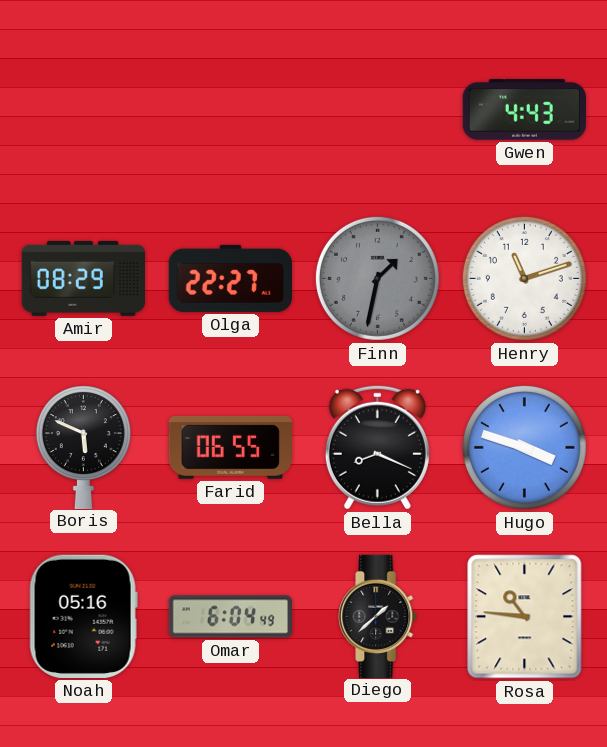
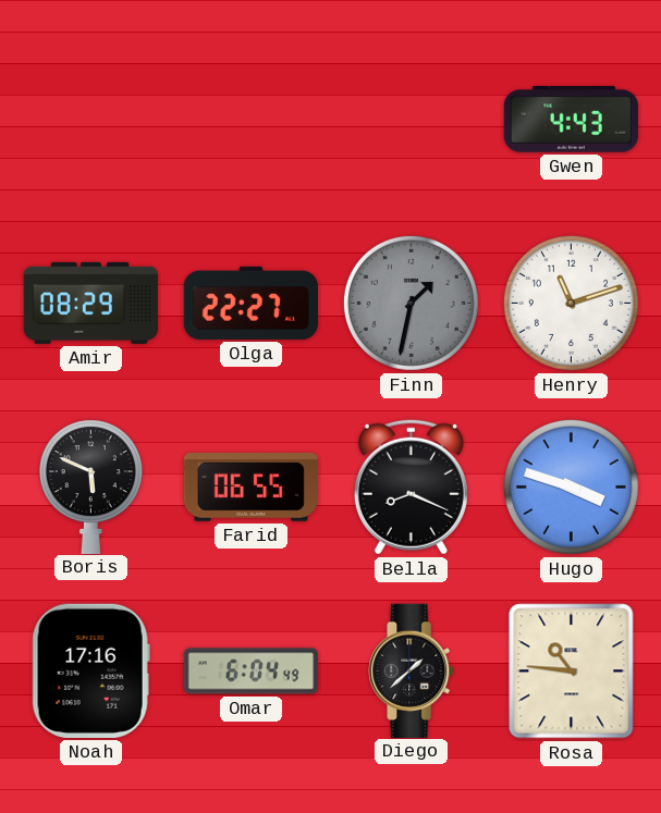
Noah: 05:16 -> 17:16 (90, 670)
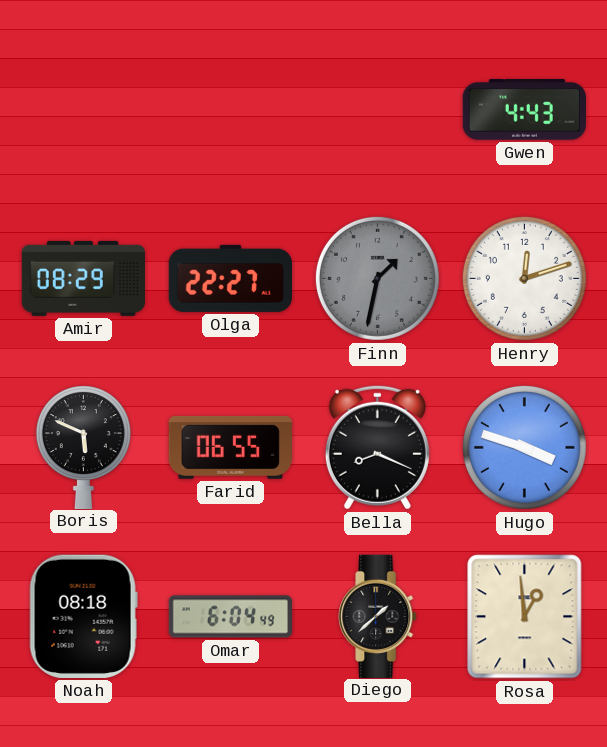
Henry: 11:12 -> 12:12 (524, 278)
Noah: 17:16 -> 08:18 (83, 616)
Rosa: 10:46 -> 12:59 (525, 617)
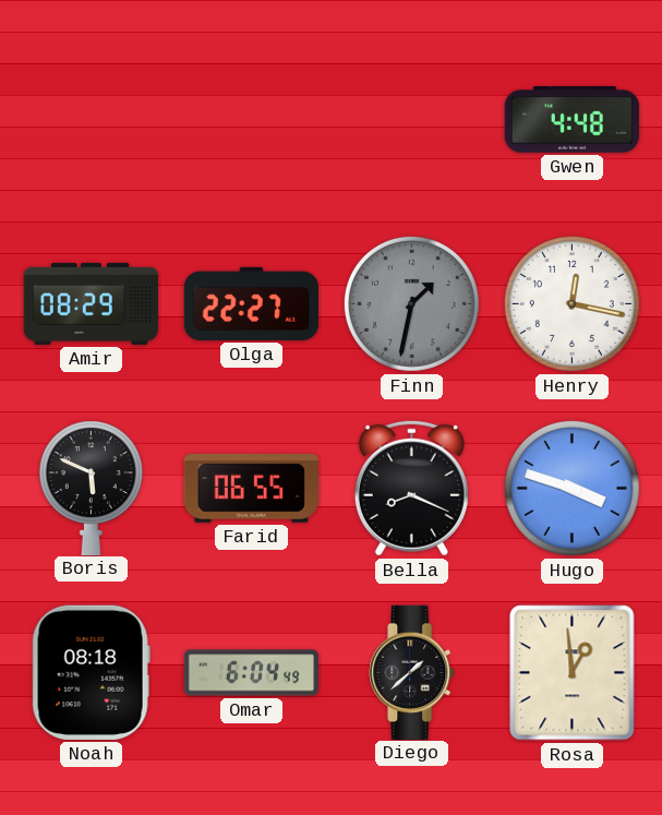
Gwen: 4:43 -> 4:48 (571, 120)
Henry: 12:12 -> 12:17 (571, 303)
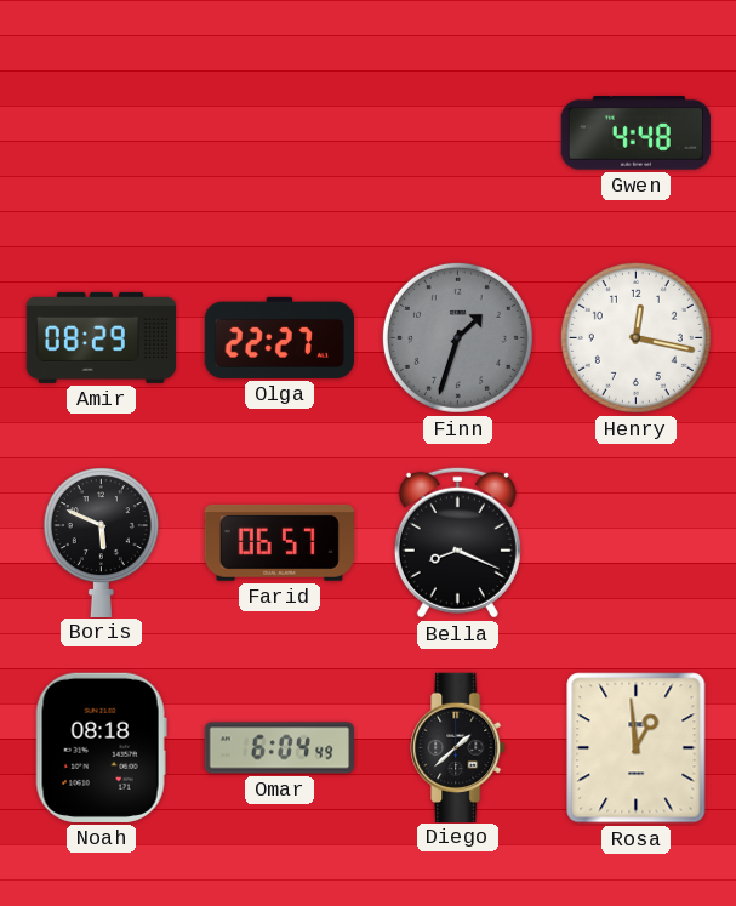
Finn: 1:32 -> 1:33 (457, 337)
Farid: 06:55 -> 06:57 (279, 543)
Hugo: 3:48 -> none (571, 488)
